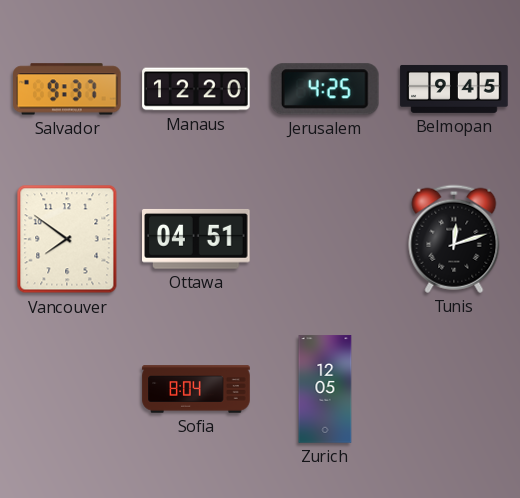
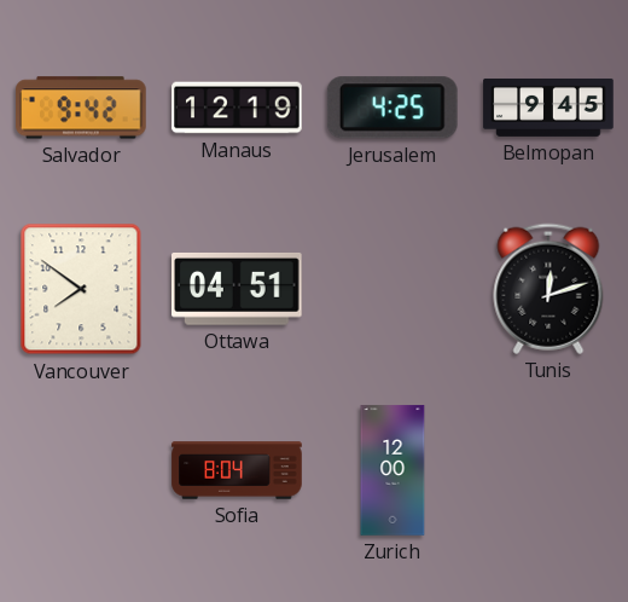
Salvador: 9:37 -> 9:42 (81, 108)
Manaus: 12:20 -> 12:19 (237, 108)
Zurich: 12:05 -> 12:00 (392, 470)
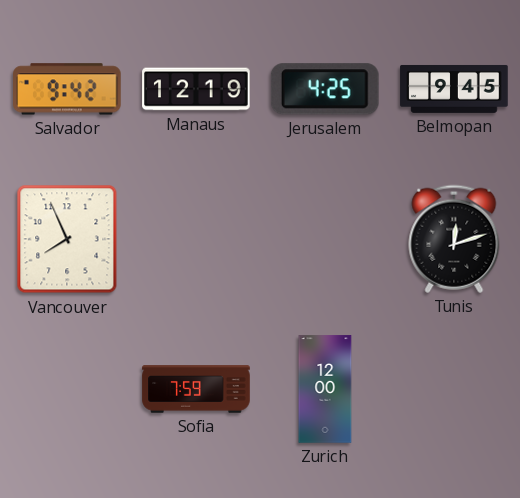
Vancouver: 7:51 -> 7:56 (67, 239)
Ottawa: 04:51 -> none (238, 289)
Sofia: 8:04 -> 7:59 (196, 389)
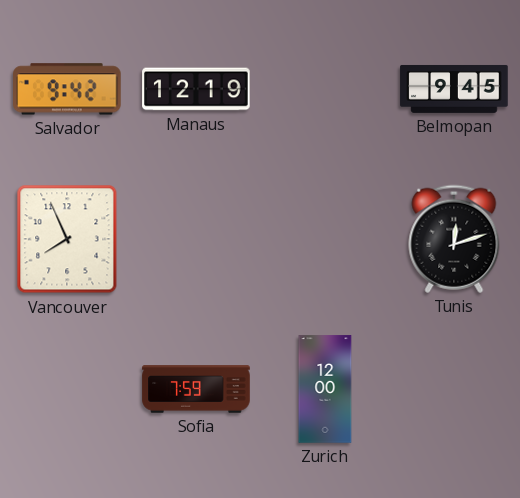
Jerusalem: 4:25 -> none (325, 89)
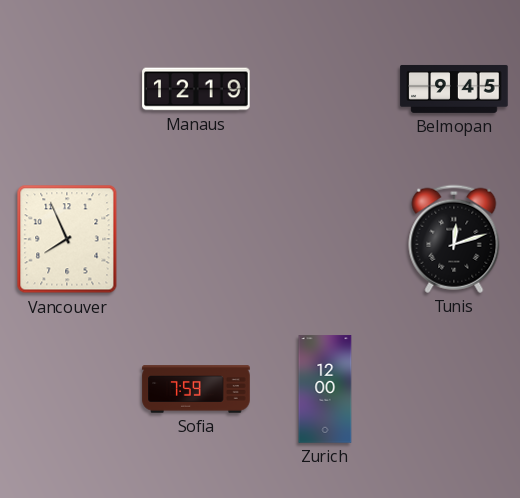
Salvador: 9:42 -> none (67, 89)
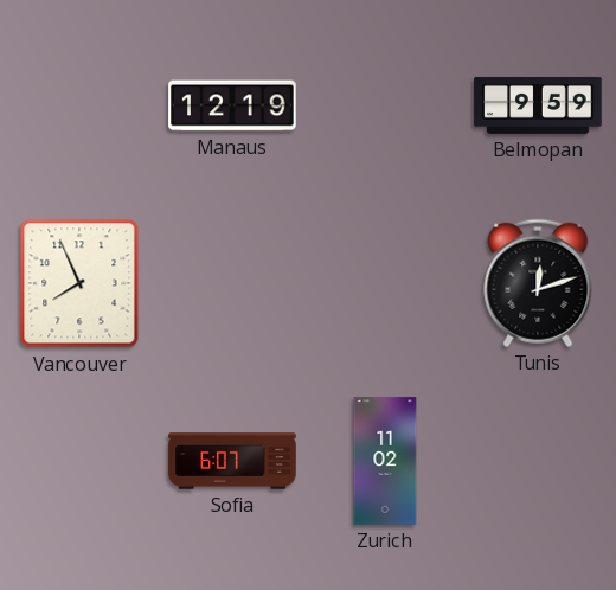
Belmopan: 9:45 -> 9:59 (538, 105)
Sofia: 7:59 -> 6:07 (232, 461)
Zurich: 12:00 -> 11:02 (385, 461)
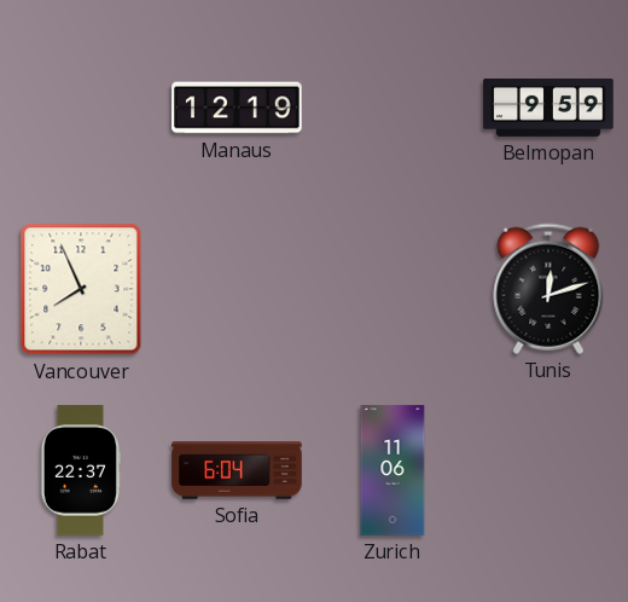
Rabat: none -> 22:37 (81, 470)
Sofia: 6:07 -> 6:04 (237, 470)
Zurich: 11:02 -> 11:06 (392, 470)
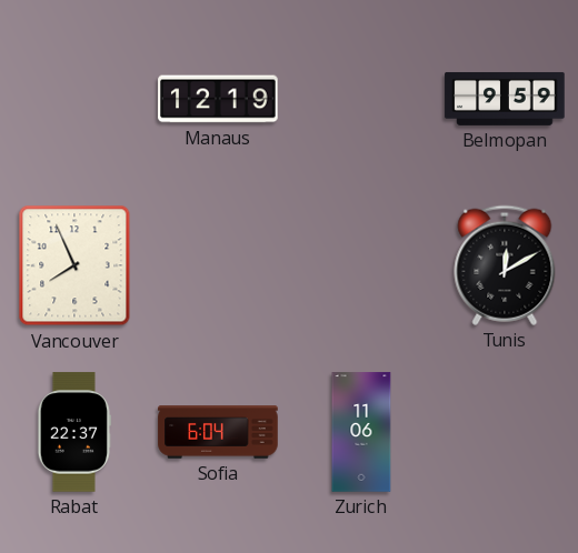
Tunis: 12:12 -> 12:10 (505, 265)
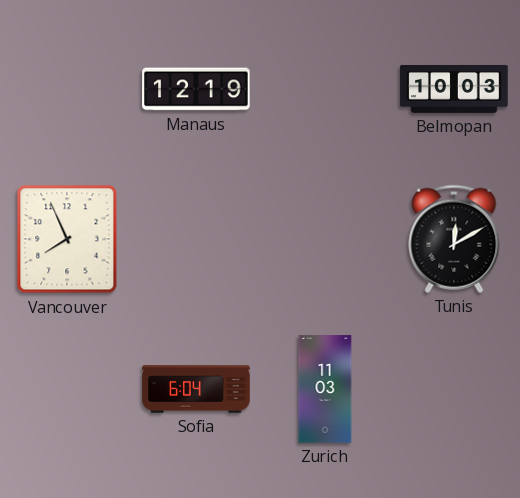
Belmopan: 9:59 -> 10:03 (454, 89)
Rabat: 22:37 -> none (74, 432)
Zurich: 11:06 -> 11:03 (325, 389)
